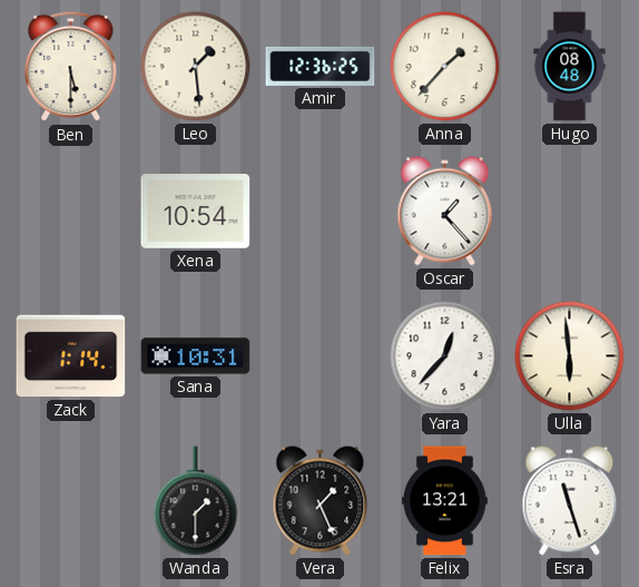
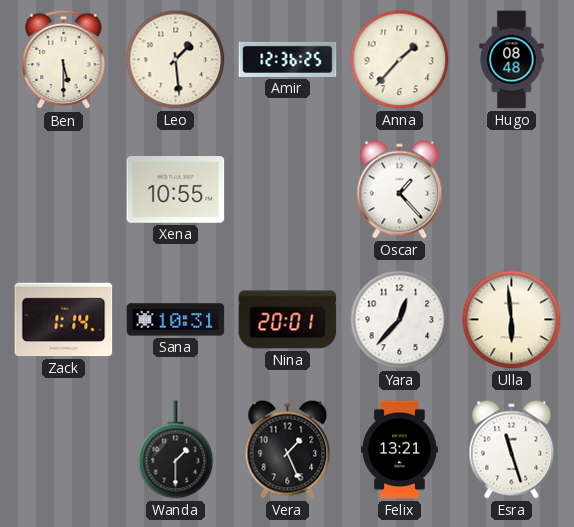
Xena: 10:54 -> 10:55 (176, 190)
Nina: none -> 20:01 (288, 320)
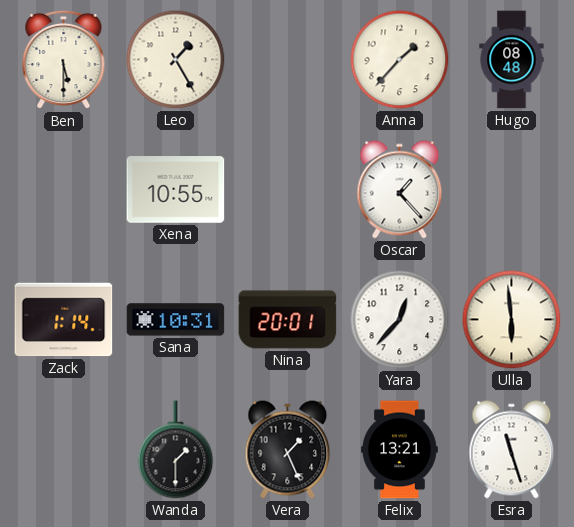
Leo: 1:29 -> 1:25 (176, 60)
Amir: 12:36 -> none (288, 59)
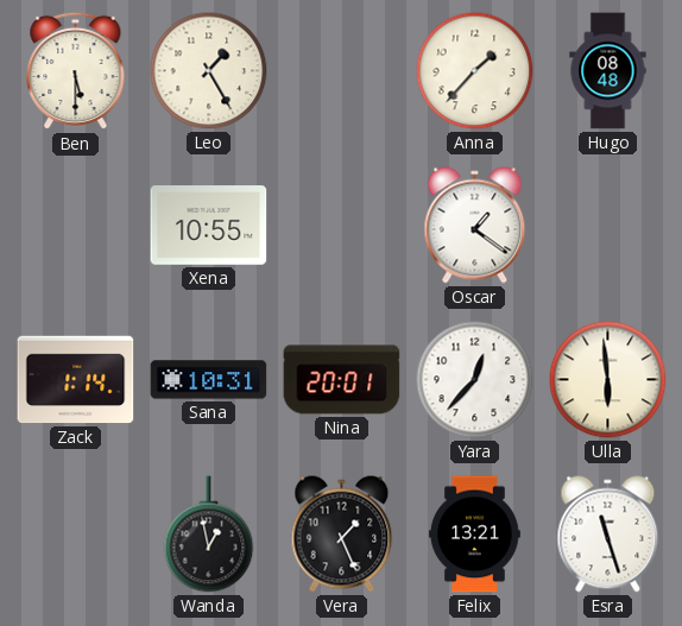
Oscar: 1:23 -> 1:21 (475, 226)
Wanda: 1:30 -> 12:58 (209, 535)
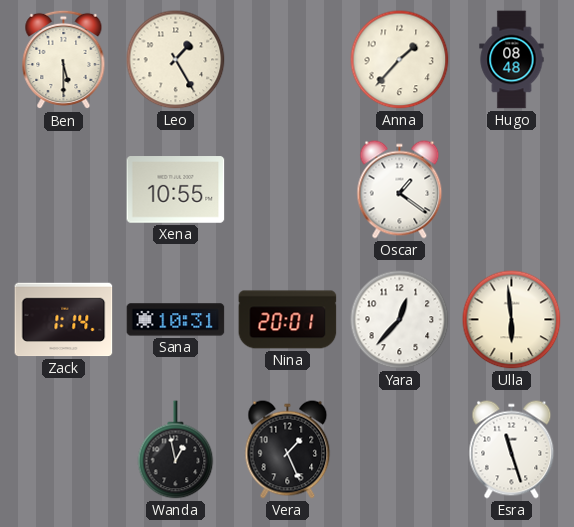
Felix: 13:21 -> none (474, 535)
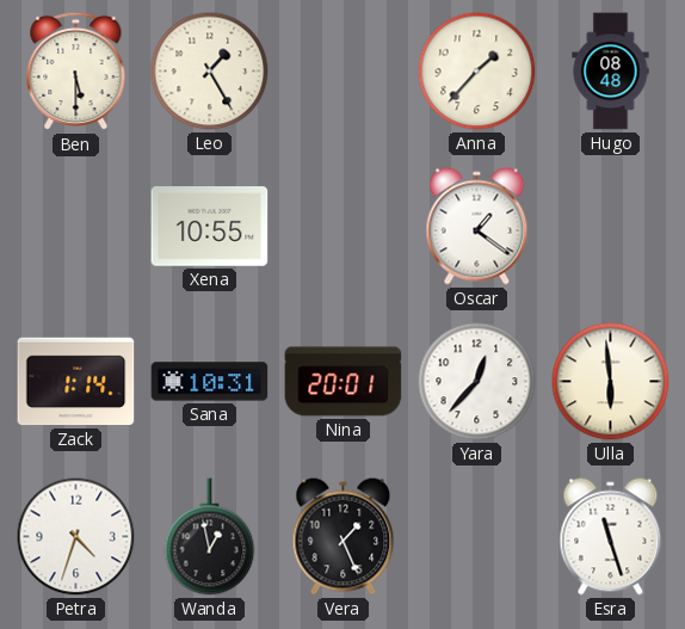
Petra: none -> 4:33 (76, 537)
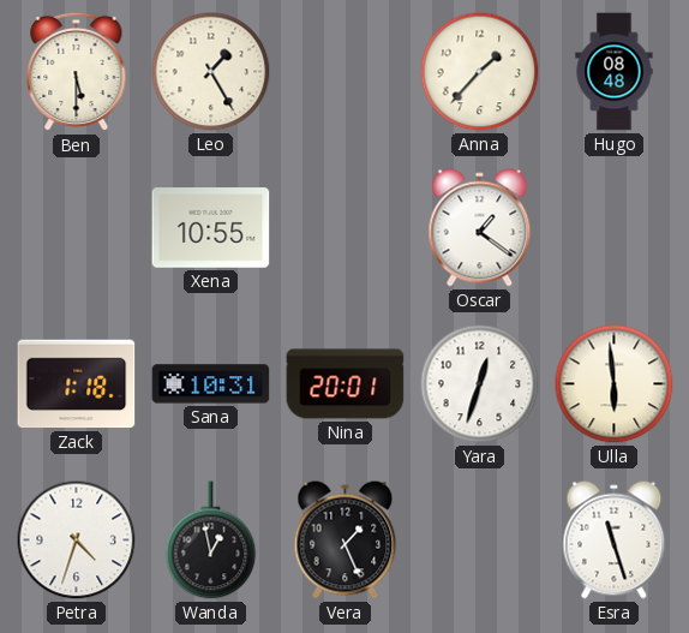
Zack: 1:14 -> 1:18 (77, 384)
Yara: 12:37 -> 12:33 (480, 384)
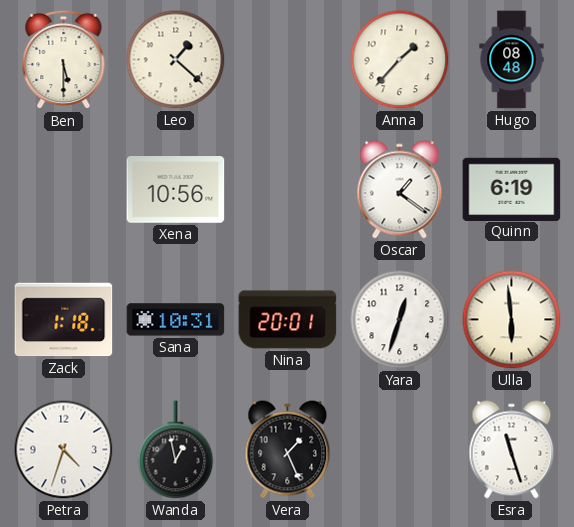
Leo: 1:25 -> 1:22 (176, 60)
Xena: 10:55 -> 10:56 (176, 190)
Quinn: none -> 6:19 (512, 189)
